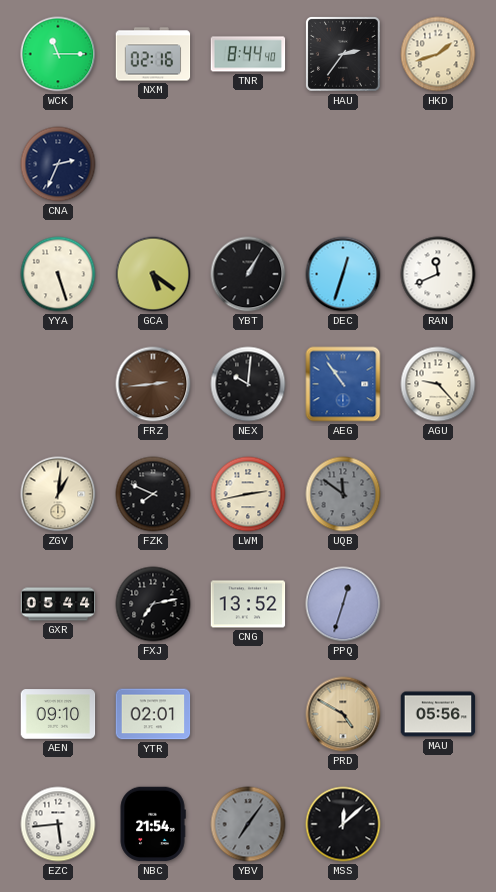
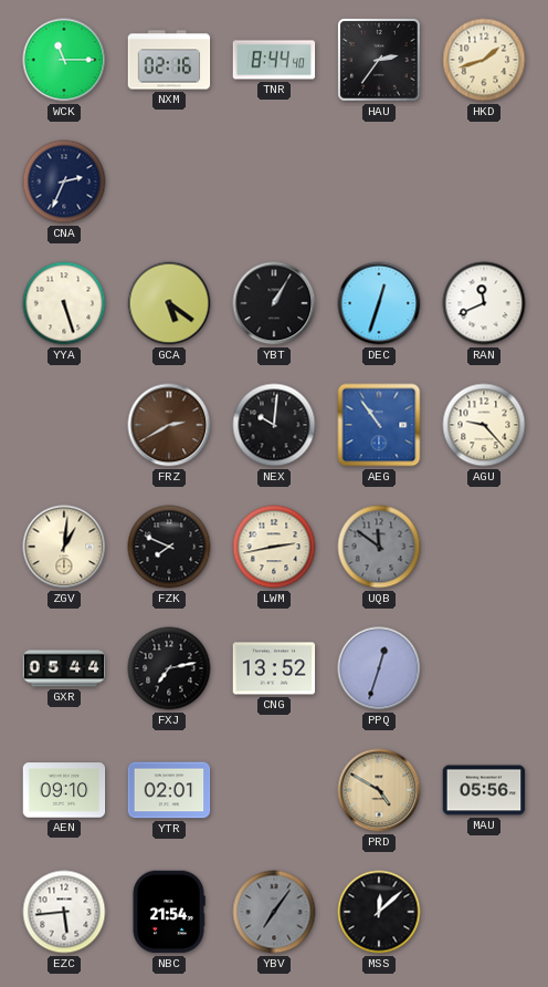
FRZ: 2:44 -> 2:40 (169, 425)
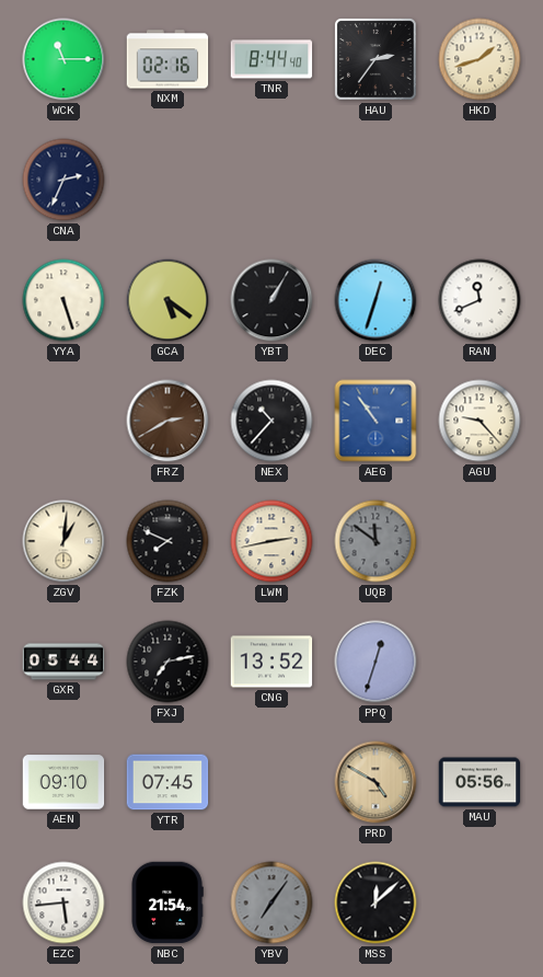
NEX: 10:01 -> 10:37 (271, 421)
YTR: 02:01 -> 07:45 (167, 782)
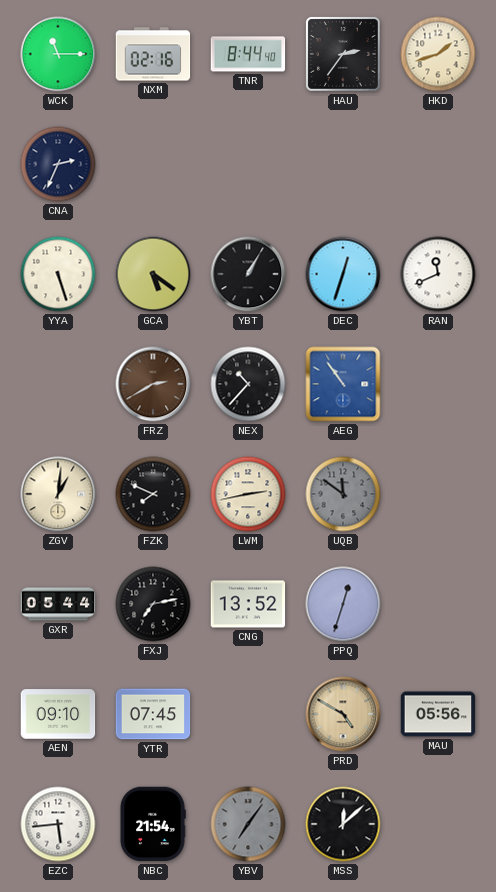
AGU: 9:23 -> none (480, 421)
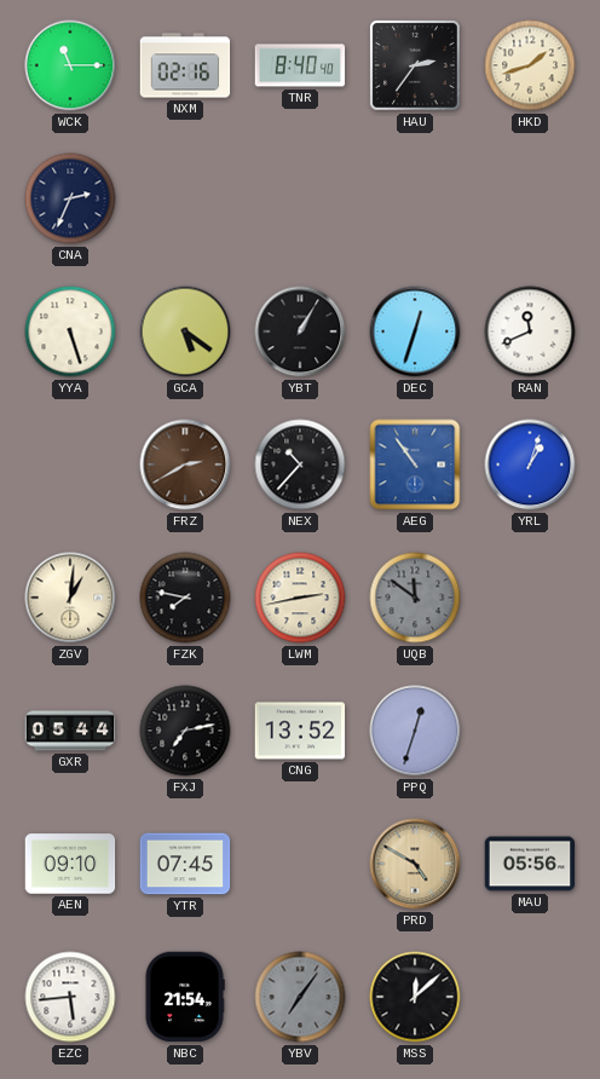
TNR: 8:44 -> 8:40 (300, 65)
YRL: none -> 1:03 (530, 465)
FZK: 7:49 -> 7:47 (185, 598)
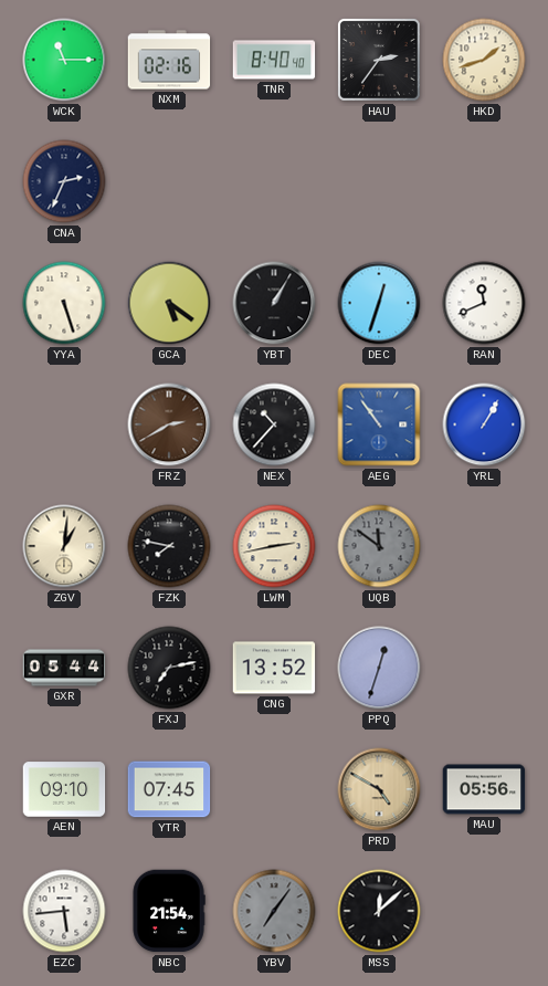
YRL: 1:03 -> 1:05 (484, 424)
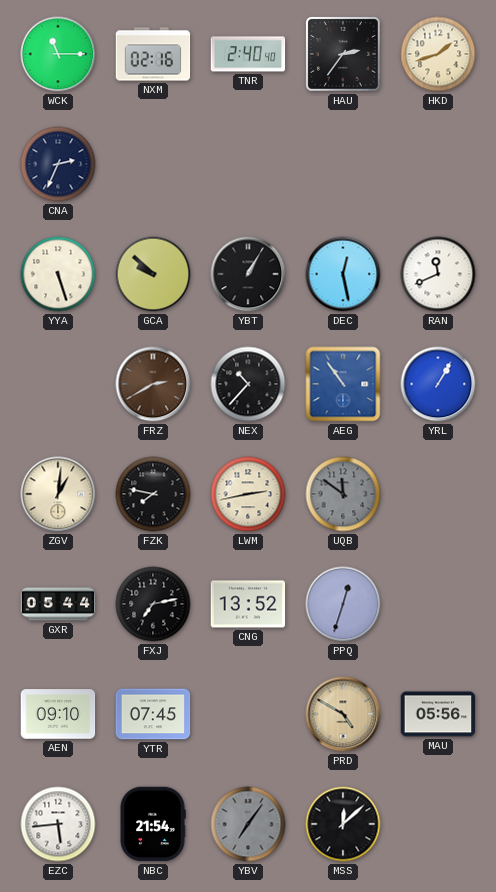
TNR: 8:40 -> 2:40 (248, 54)
GCA: 5:21 -> 9:52 (153, 274)
DEC: 12:33 -> 12:28 (343, 274)
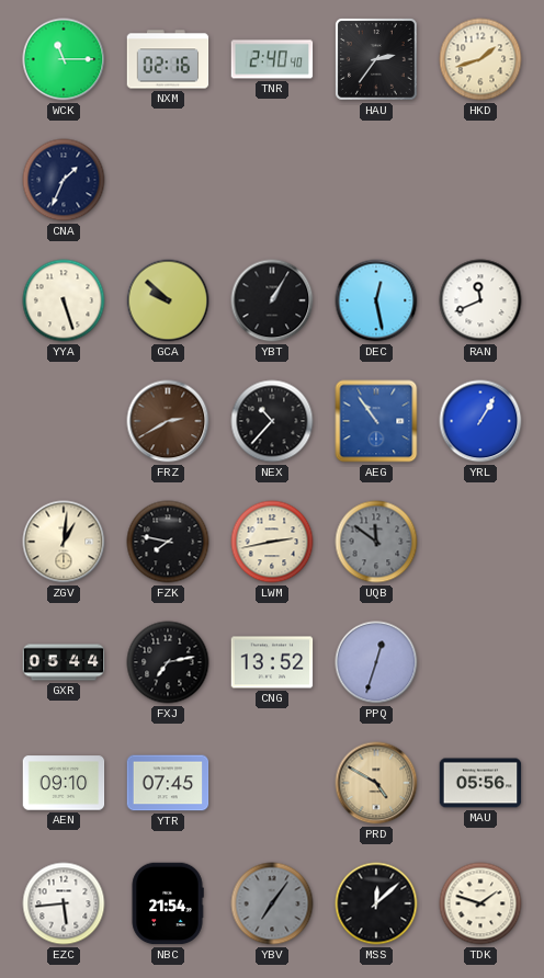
CNA: 2:34 -> 1:34 (64, 180)
TDK: none -> 1:48 (480, 903)
